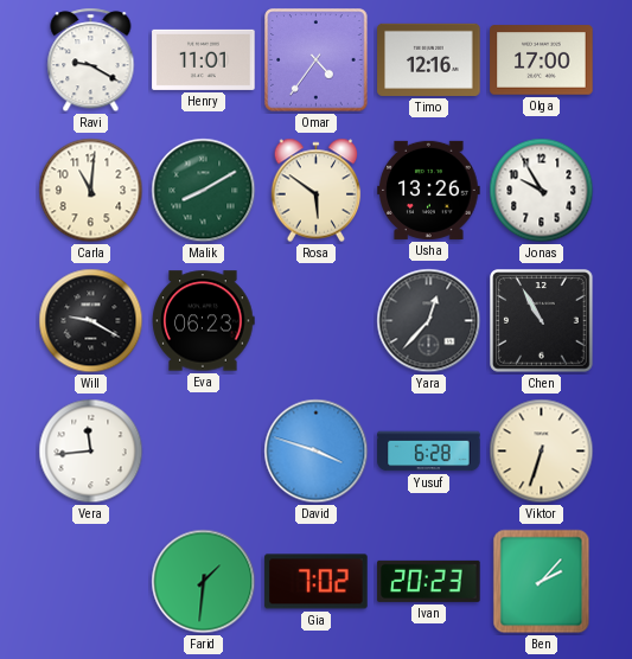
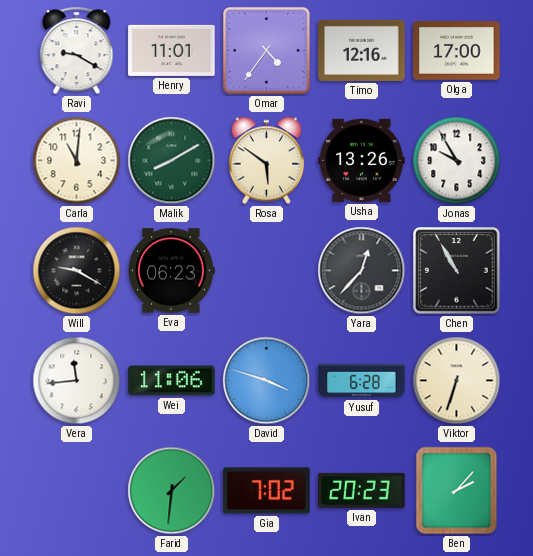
Wei: none -> 11:06 (172, 381)
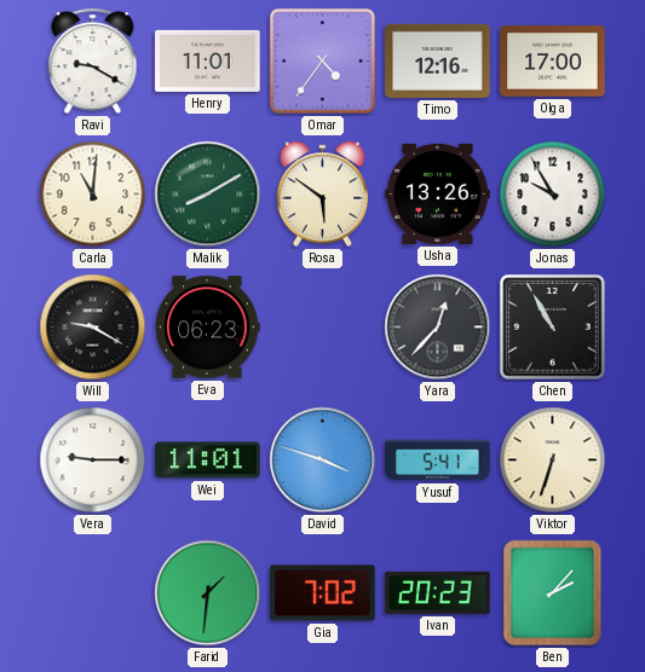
Vera: 11:44 -> 9:15 (93, 460)
Wei: 11:06 -> 11:01 (208, 460)
Yusuf: 6:28 -> 5:41 (438, 460)
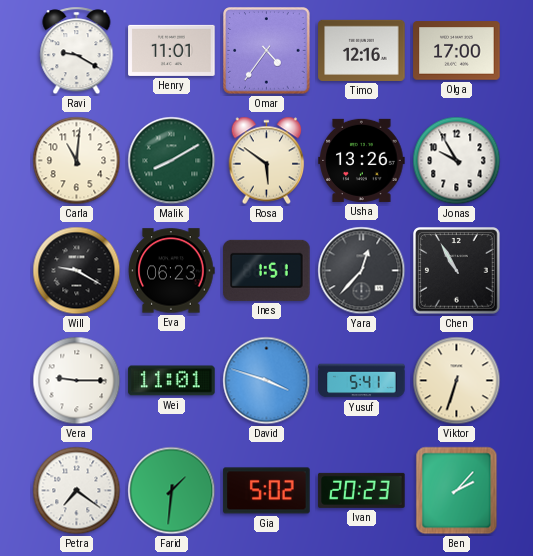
Ines: none -> 1:51 (267, 270)
Petra: none -> 7:21 (77, 491)
Gia: 7:02 -> 5:02 (267, 491)
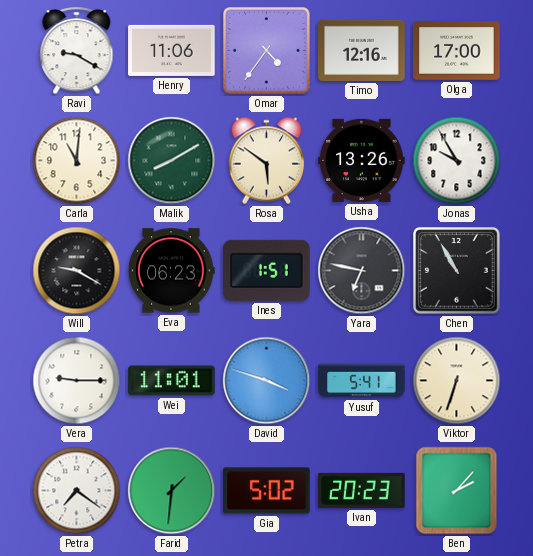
Henry: 11:01 -> 11:06 (172, 50)
Yara: 12:37 -> 6:47 (362, 271)
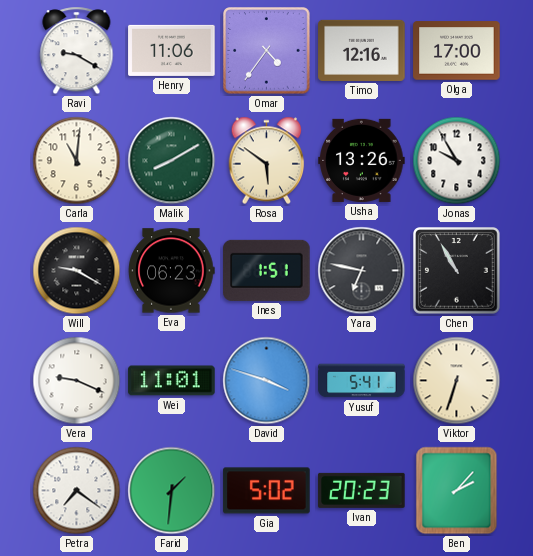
Vera: 9:15 -> 9:19 (77, 381)
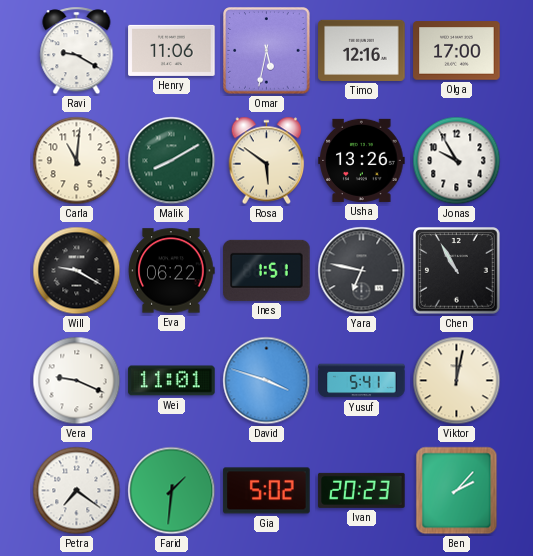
Omar: 4:36 -> 5:32 (267, 51)
Eva: 06:23 -> 06:22 (171, 271)
Viktor: 6:33 -> 12:02 (457, 381)
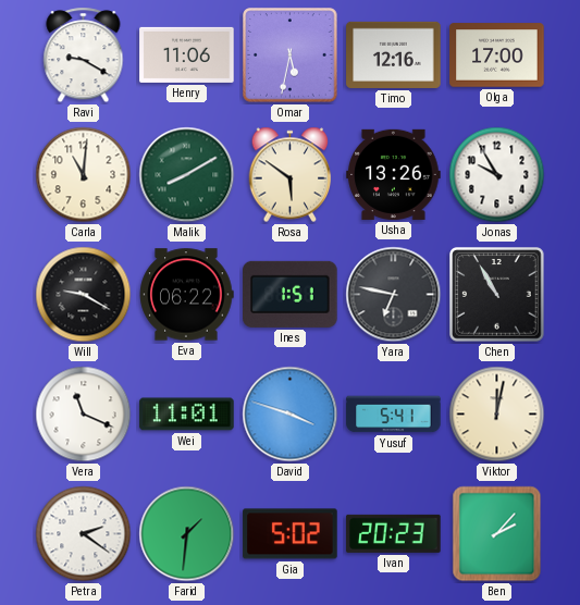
Vera: 9:19 -> 11:19 (84, 415)
Petra: 7:21 -> 2:21 (84, 534)
